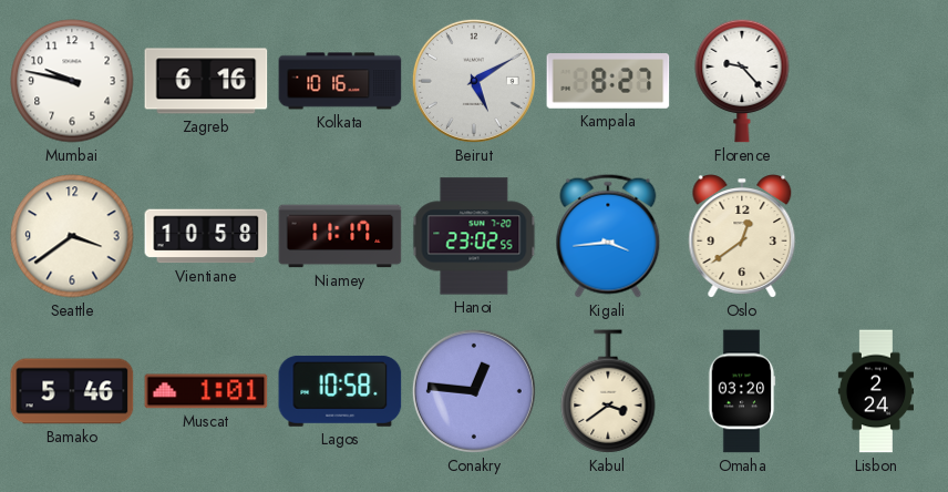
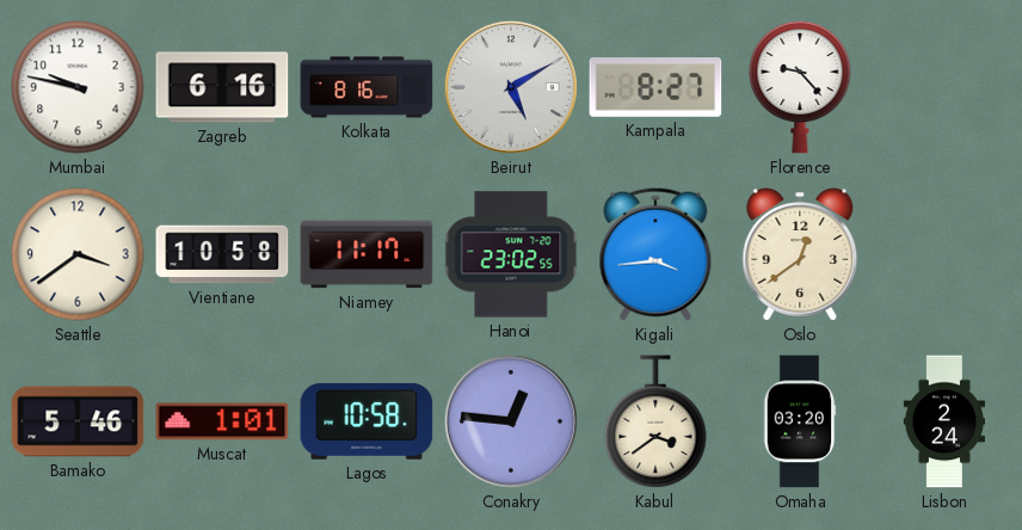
Kolkata: 10:16 -> 8:16 (367, 87)
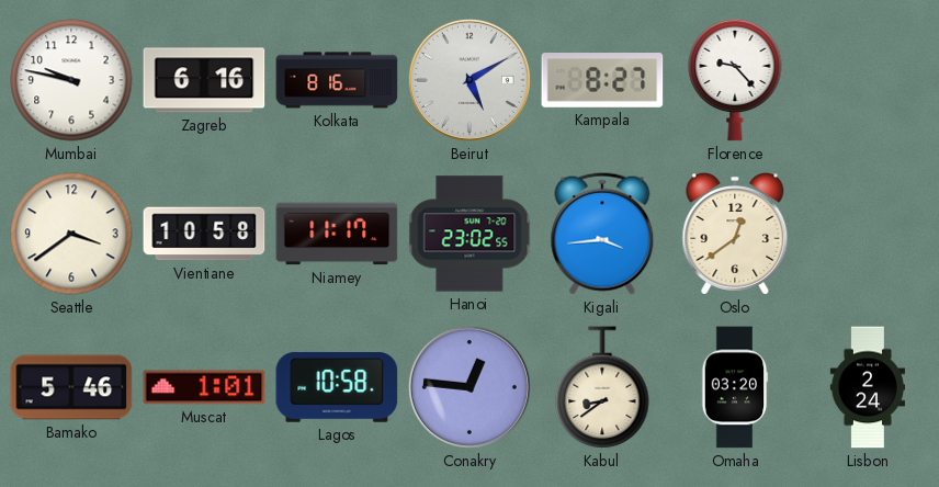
Kabul: 3:39 -> 8:39 (602, 388)
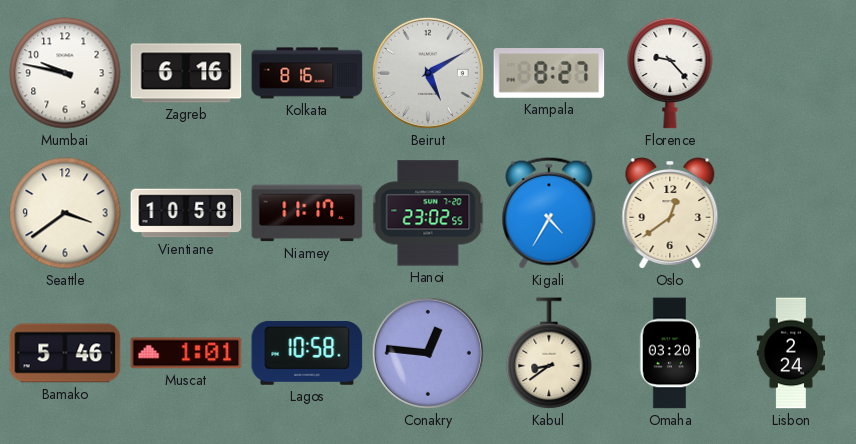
Kigali: 3:44 -> 4:35 (549, 213)
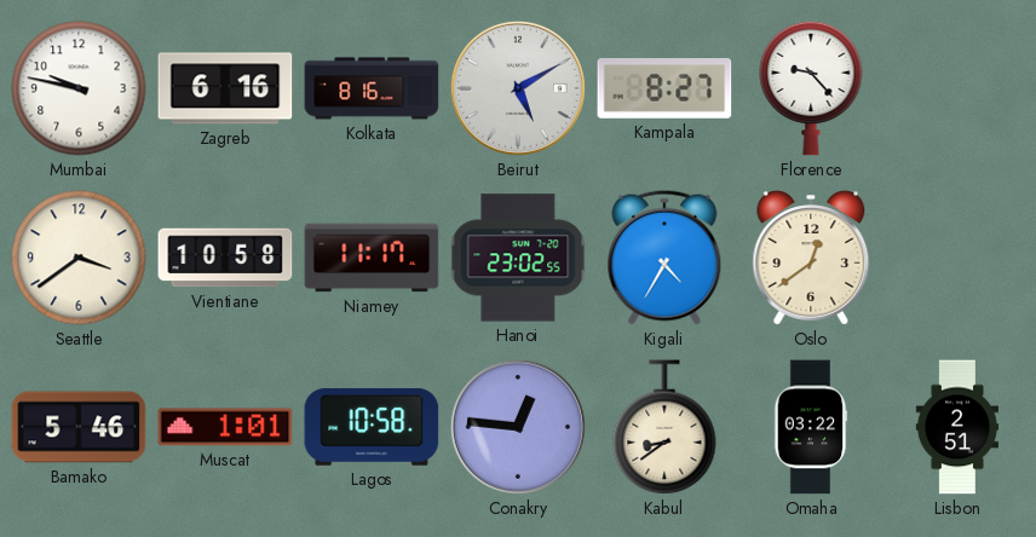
Omaha: 03:20 -> 03:22 (811, 427)
Lisbon: 2:24 -> 2:51 (956, 427)
